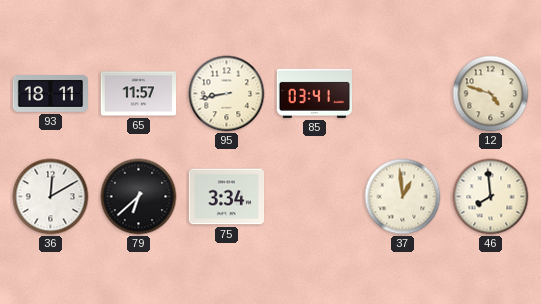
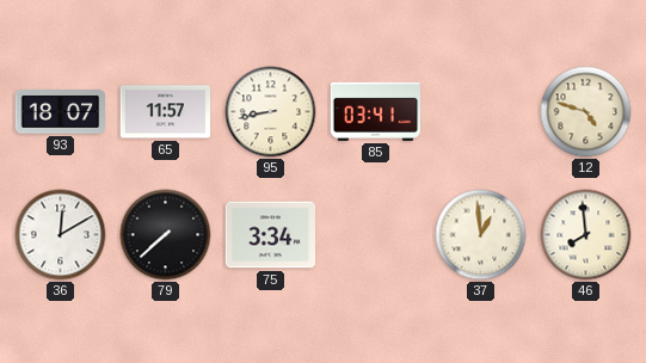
93: 18:11 -> 18:07 (61, 112)
79: 6:38 -> 7:38 (166, 235)
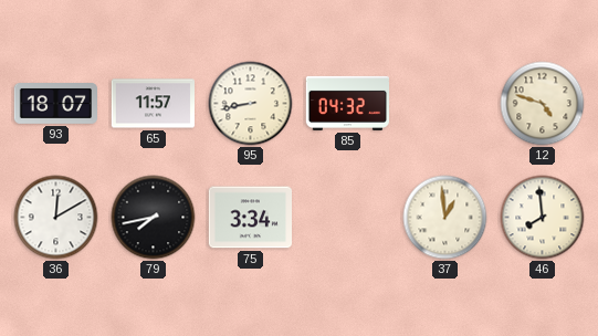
85: 03:41 -> 04:32 (347, 103)
79: 7:38 -> 7:43 (154, 218)
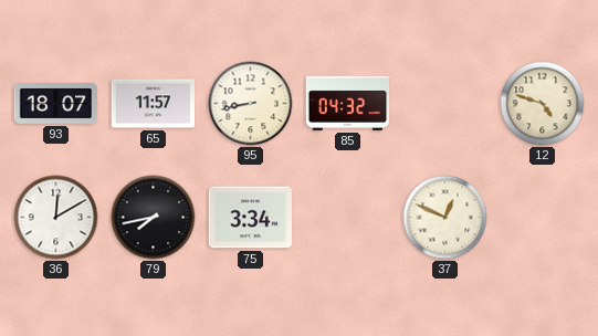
37: 12:59 -> 12:49 (445, 218)
46: 7:59 -> none (543, 218)
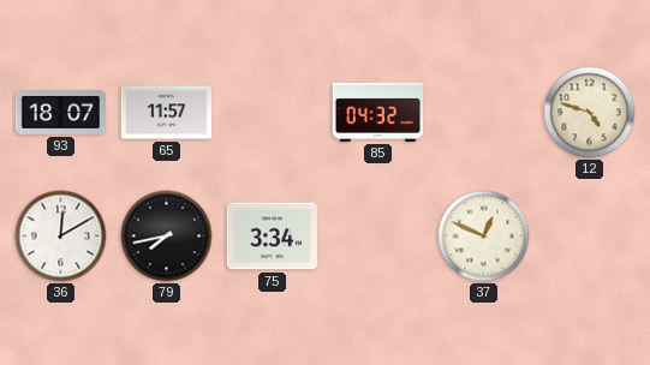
95: 8:43 -> none (251, 104)
